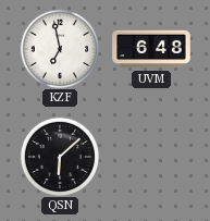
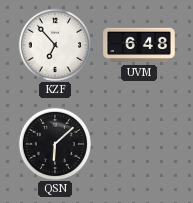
KZF: 6:58 -> 6:53 (54, 44)
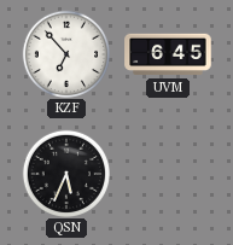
UVM: 6:48 -> 6:45 (168, 54)
QSN: 6:08 -> 5:34 (65, 173)
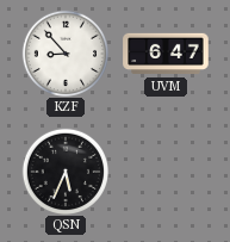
KZF: 6:53 -> 8:53 (64, 52)
UVM: 6:45 -> 6:47 (166, 54)
